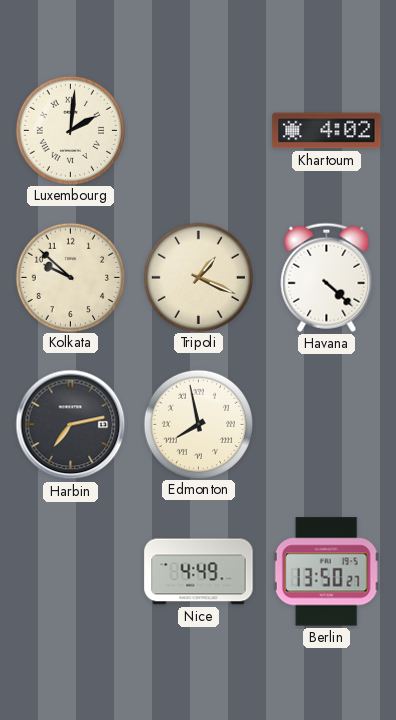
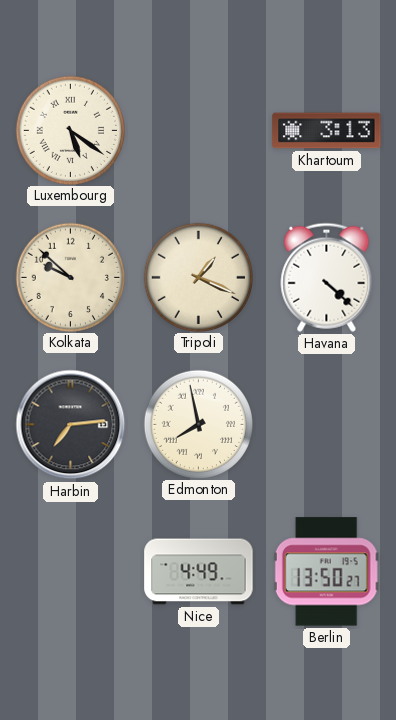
Luxembourg: 2:01 -> 5:21 (70, 130)
Khartoum: 4:02 -> 3:13 (327, 131)
Harbin: 7:13 -> 7:14 (71, 425)
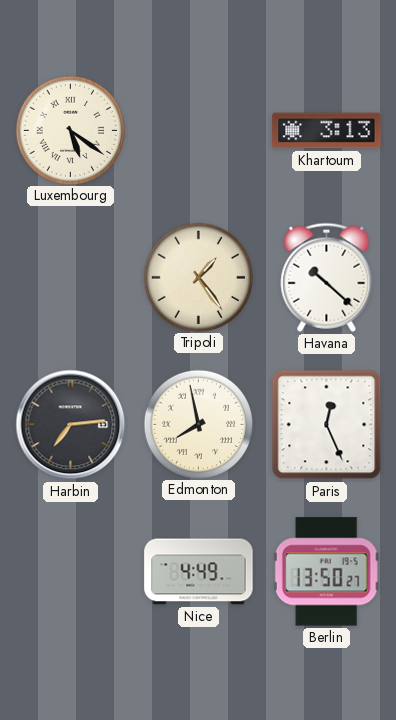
Kolkata: 9:52 -> none (70, 277)
Tripoli: 1:19 -> 1:24 (198, 277)
Havana: 4:22 -> 10:22 (327, 277)
Paris: none -> 12:26 (327, 425)
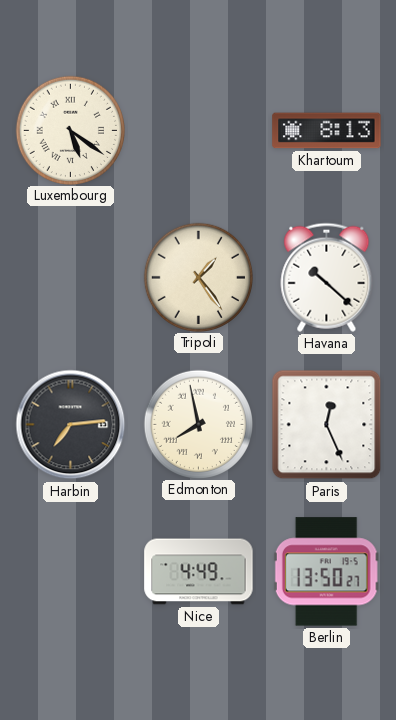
Khartoum: 3:13 -> 8:13 (327, 131)
